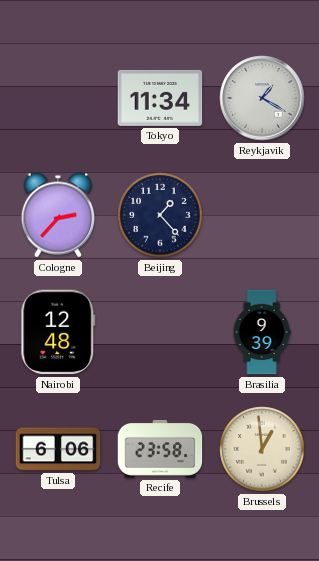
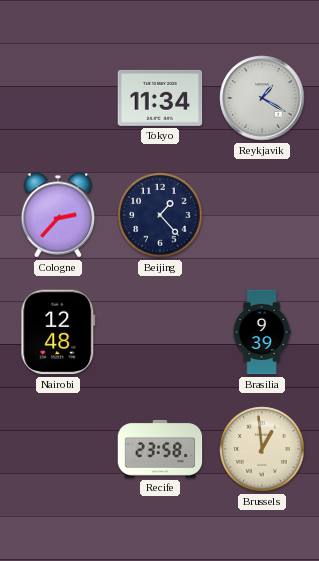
Tulsa: 6:06 -> none (58, 449)
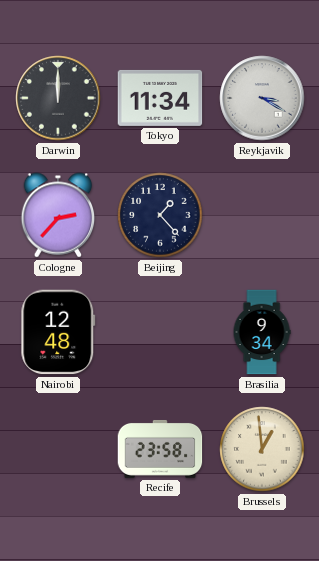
Darwin: none -> 12:00 (58, 98)
Reykjavik: 1:20 -> 3:20 (262, 98)
Brasilia: 9:39 -> 9:34 (262, 332)
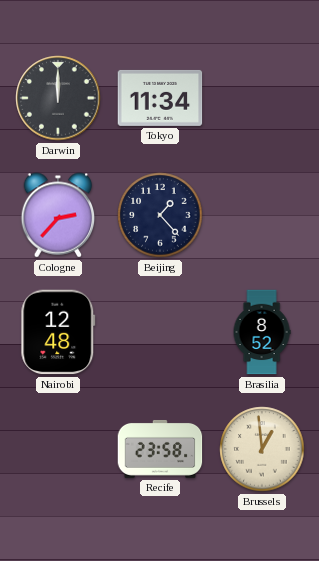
Reykjavik: 3:20 -> none (262, 98)
Brasilia: 9:34 -> 8:52 (262, 332)
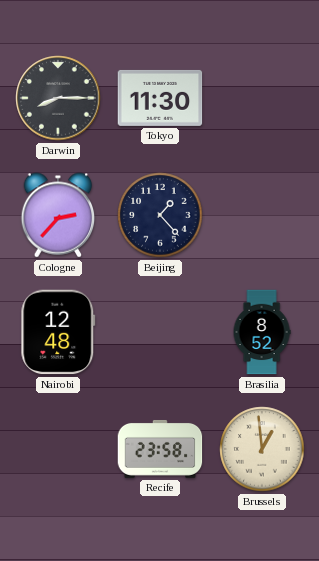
Darwin: 12:00 -> 8:15 (58, 98)
Tokyo: 11:34 -> 11:30 (160, 98)
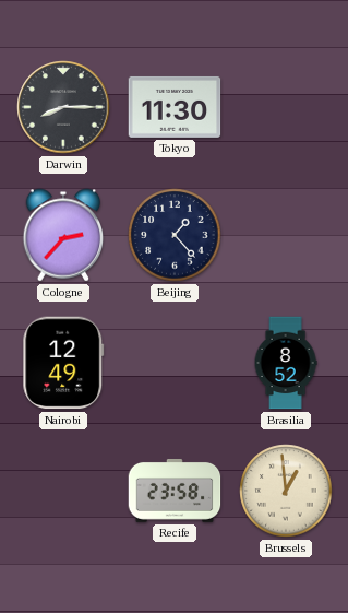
Nairobi: 12:48 -> 12:49 (63, 363)
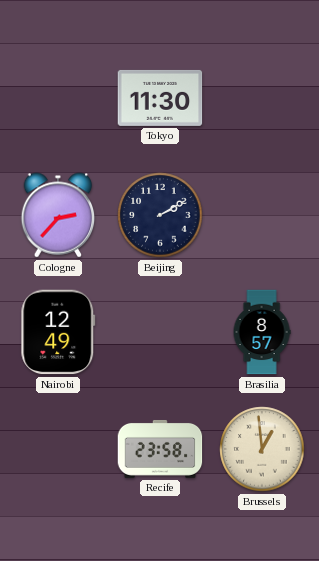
Darwin: 8:15 -> none (63, 107)
Beijing: 1:23 -> 2:10 (160, 215)
Brasilia: 8:52 -> 8:57 (262, 332)
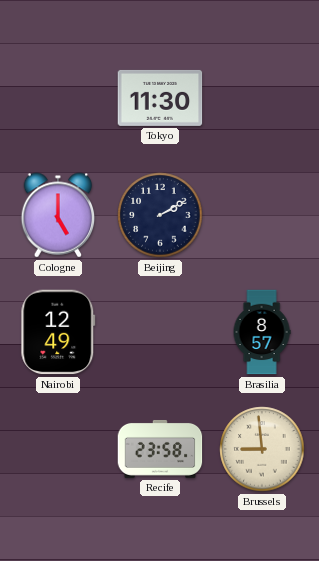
Cologne: 2:37 -> 5:00 (58, 215)
Brussels: 12:59 -> 8:59 (262, 449)
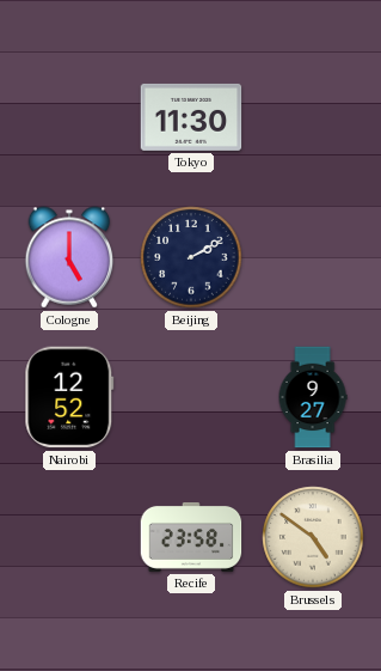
Nairobi: 12:49 -> 12:52 (69, 397)
Brasilia: 8:57 -> 9:27 (313, 397)
Brussels: 8:59 -> 4:51 (313, 537)
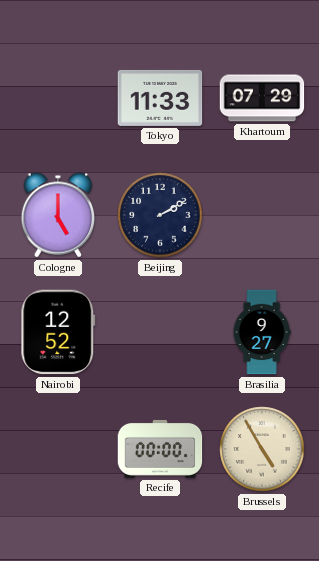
Tokyo: 11:30 -> 11:33 (160, 98)
Khartoum: none -> 07:29 (262, 98)
Recife: 23:58 -> 00:00 (160, 449)
Brussels: 4:51 -> 4:55 (262, 449)
